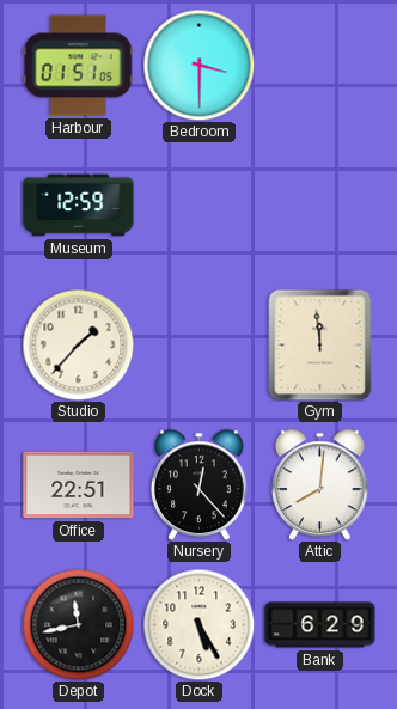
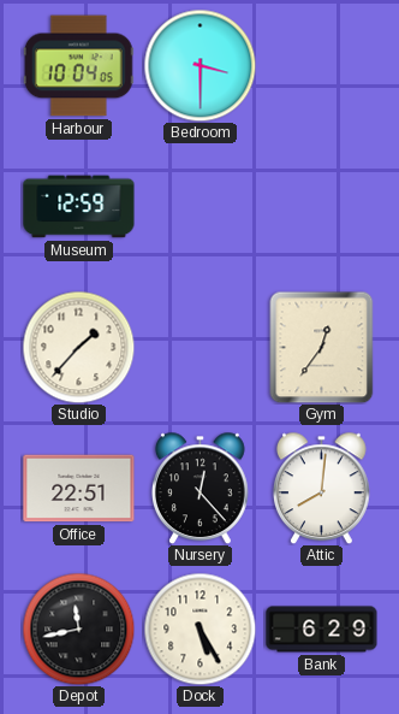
Harbour: 01:51 -> 10:04 (78, 66)
Gym: 11:59 -> 12:36 (322, 347)
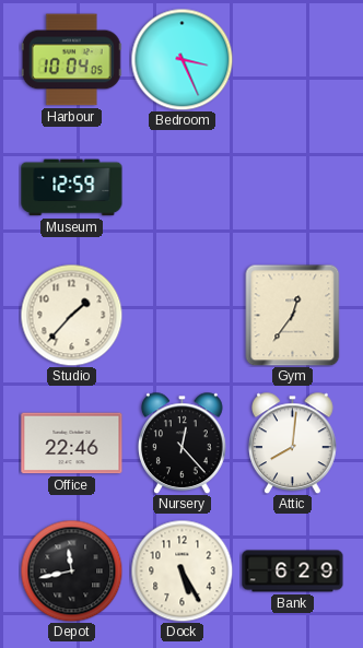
Bedroom: 3:30 -> 3:26 (181, 59)
Office: 22:51 -> 22:46 (72, 444)
